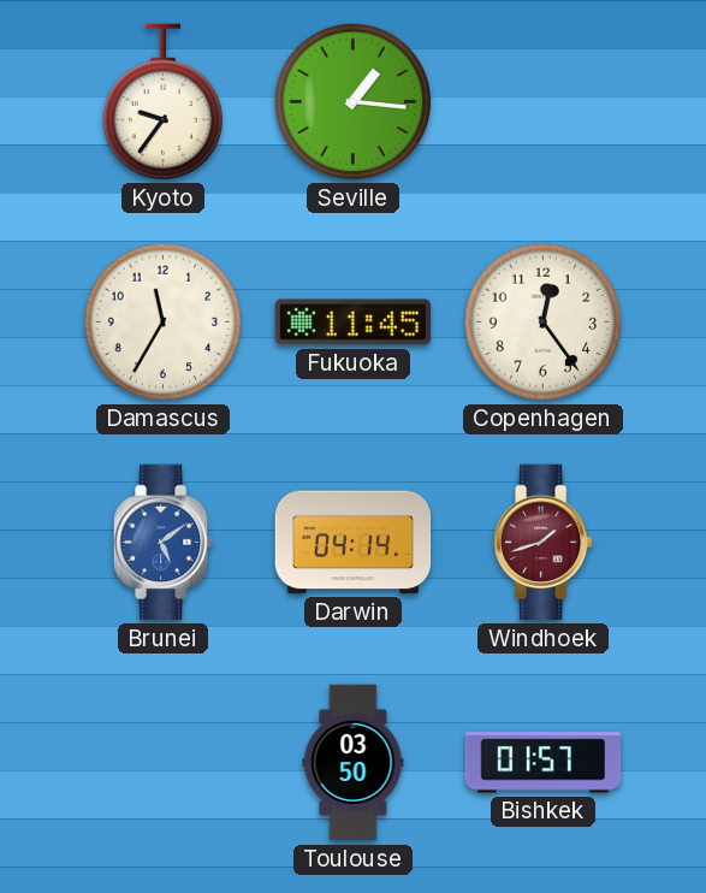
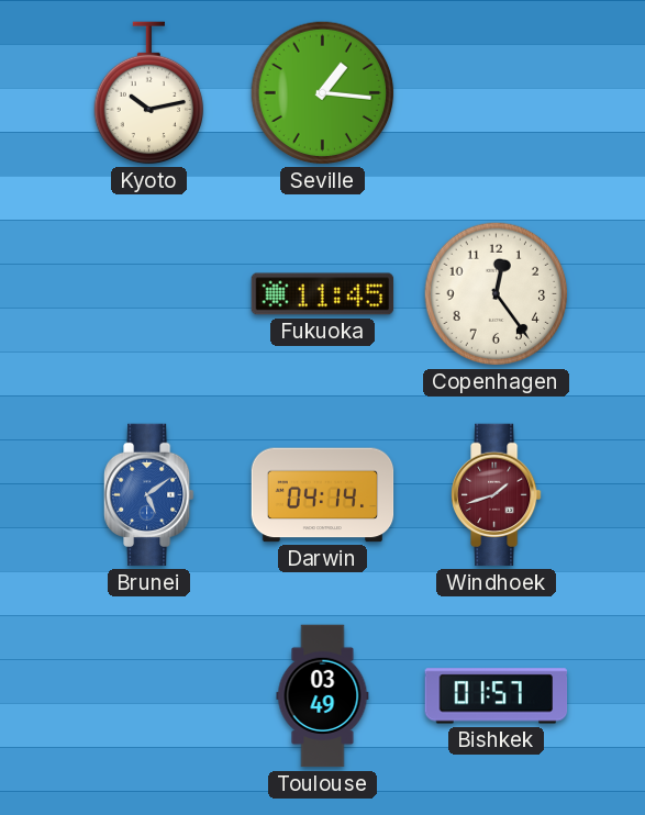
Kyoto: 9:36 -> 10:13 (148, 93)
Damascus: 11:35 -> none (164, 323)
Toulouse: 03:50 -> 03:49 (323, 696)
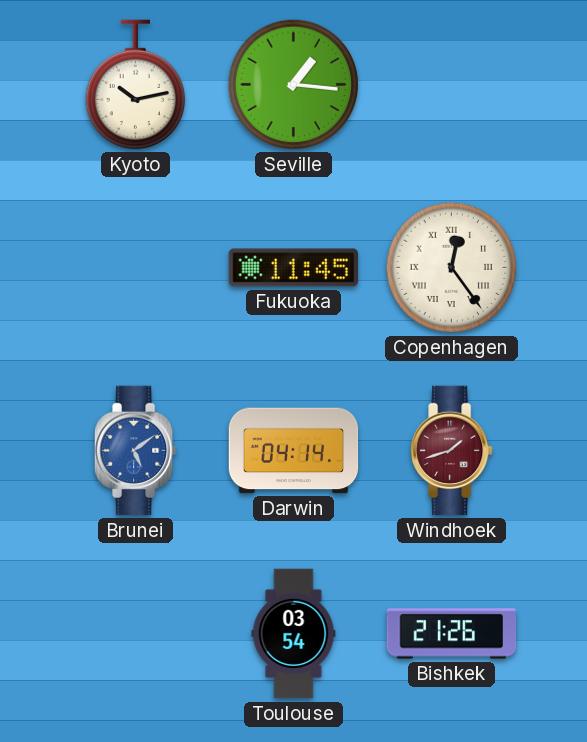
Copenhagen numerals: Arabic -> Roman (452, 268)
Toulouse: 03:49 -> 03:54 (294, 634)
Bishkek: 01:57 -> 21:26 (452, 634)
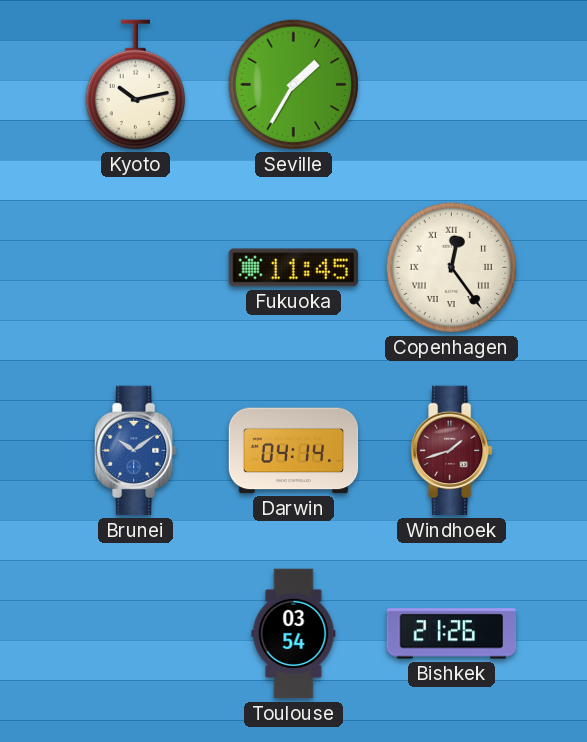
Seville: 1:16 -> 1:35 (294, 85)
Brunei: 5:09 -> 10:09 (136, 451)
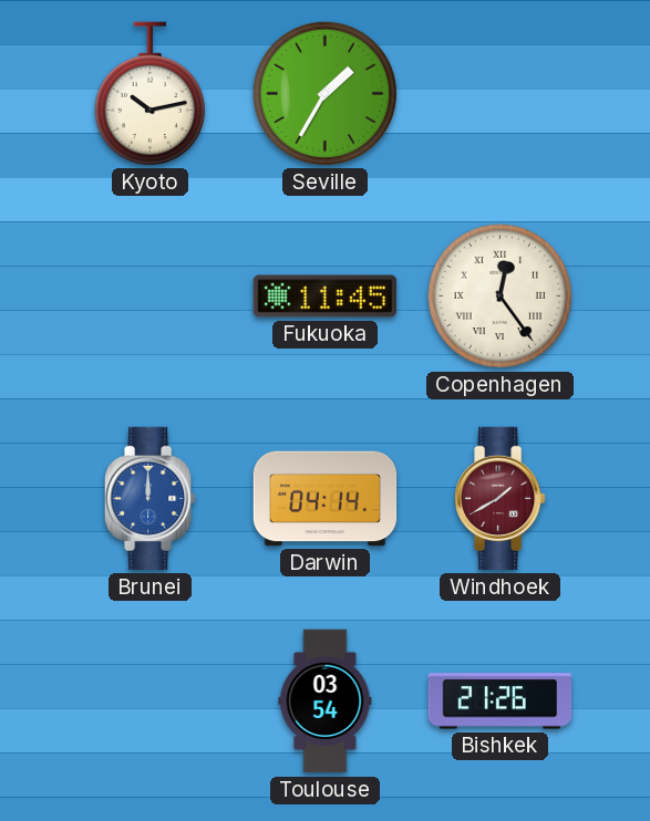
Brunei: 10:09 -> 12:00 (151, 499)
Windhoek: 1:42 -> 1:40 (501, 499)
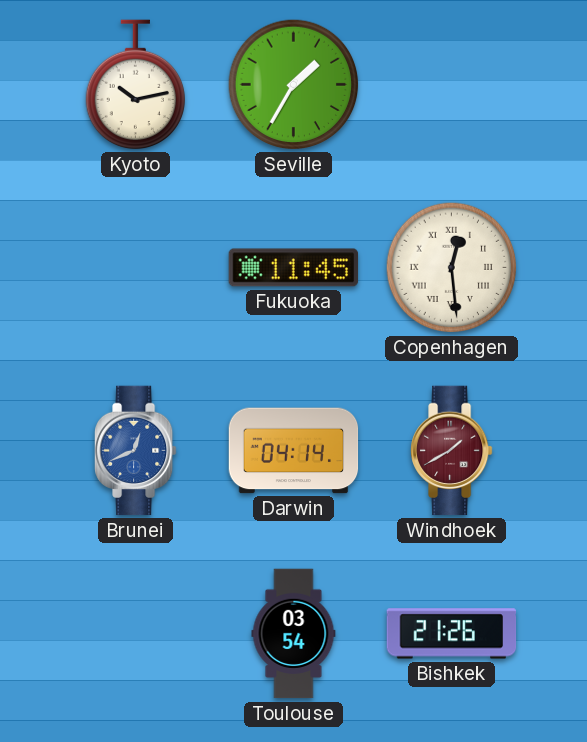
Copenhagen: 12:24 -> 12:29 (452, 268)
Brunei: 12:00 -> 12:41 (136, 451)
